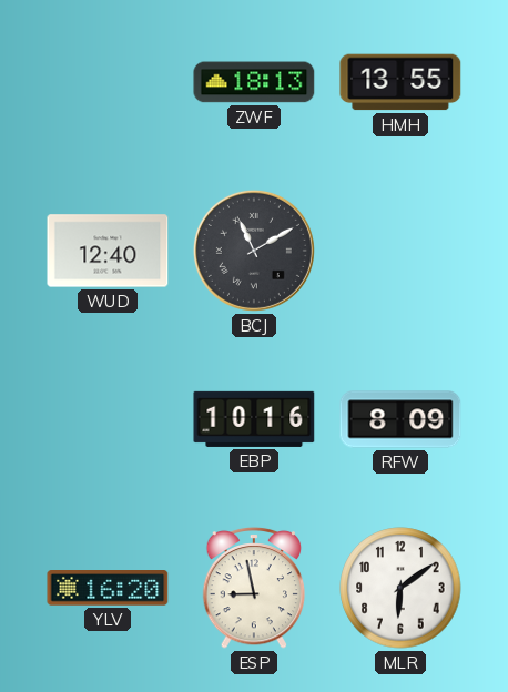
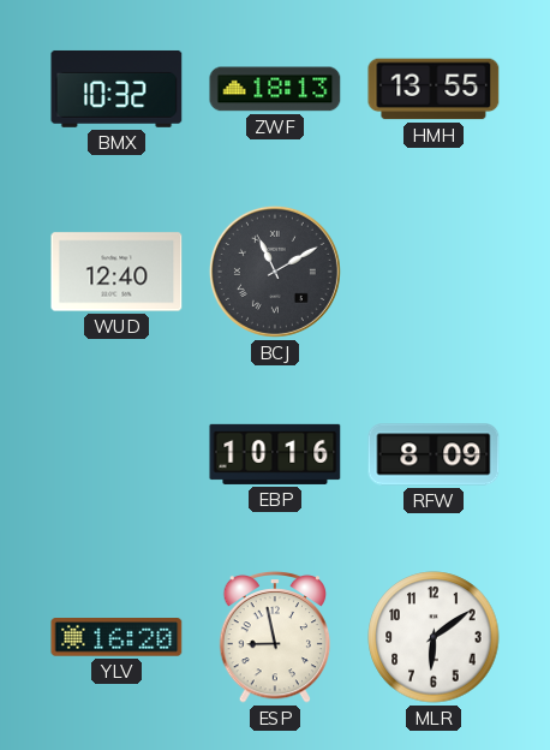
BMX: none -> 10:32 (116, 89)
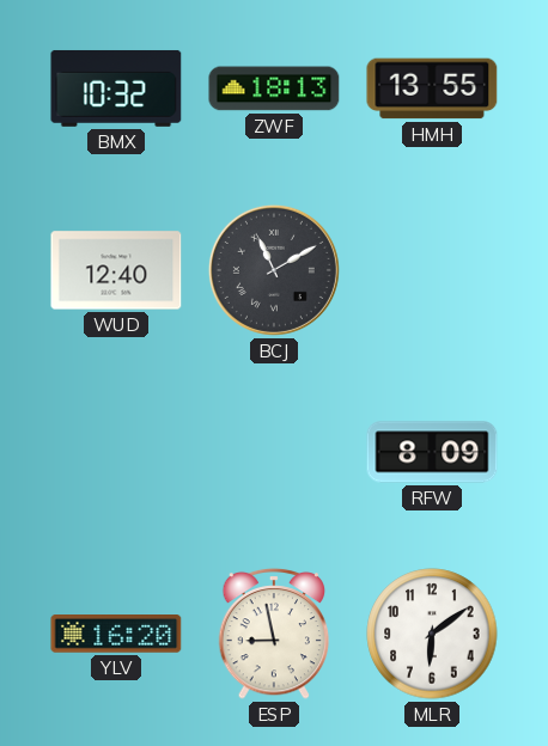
EBP: 10:16 -> none (275, 454)
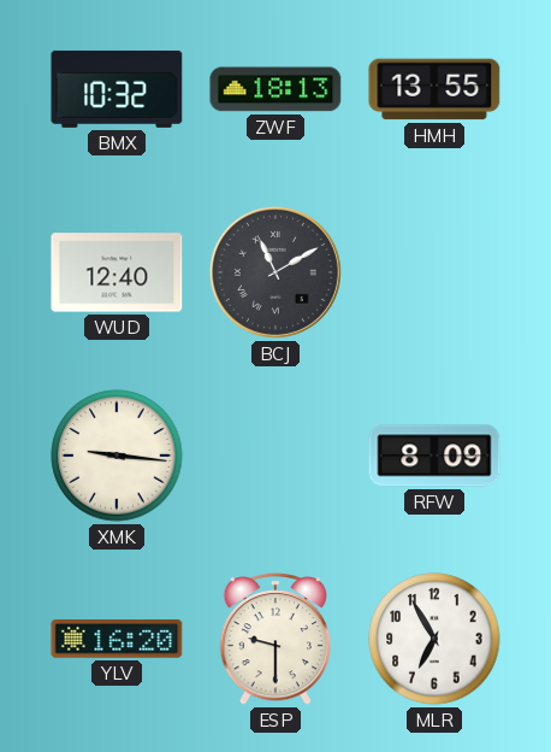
XMK: none -> 9:16 (117, 456)
ESP: 8:58 -> 9:30 (275, 639)
MLR: 6:09 -> 6:55 (434, 639)
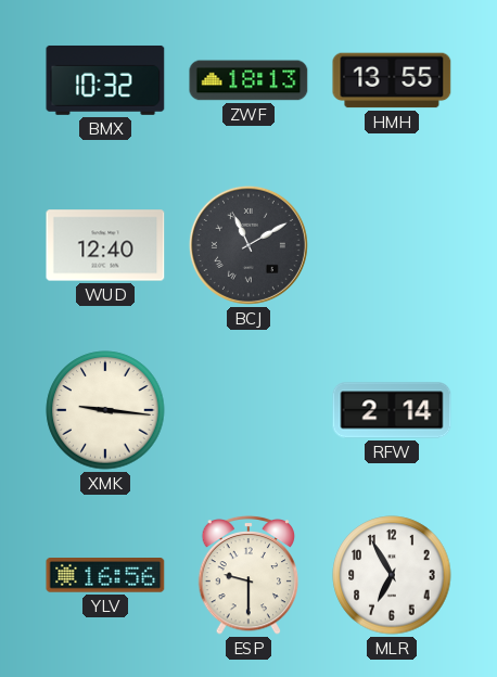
RFW: 8:09 -> 2:14 (392, 410)
YLV: 16:20 -> 16:56 (105, 576)
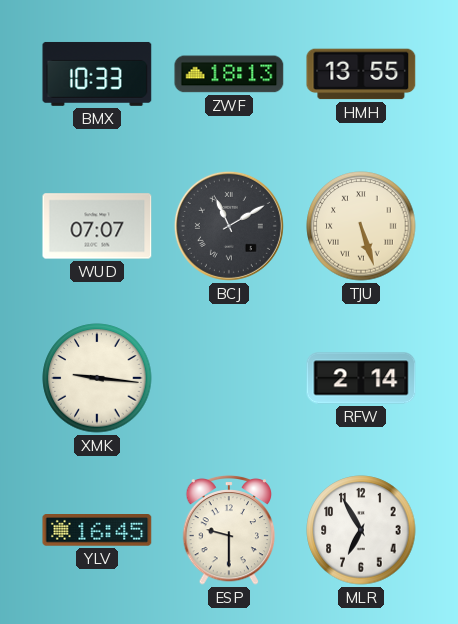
BMX: 10:32 -> 10:33 (97, 74)
WUD: 12:40 -> 07:07 (97, 226)
TJU: none -> 5:27 (361, 226)
YLV: 16:56 -> 16:45 (97, 531)
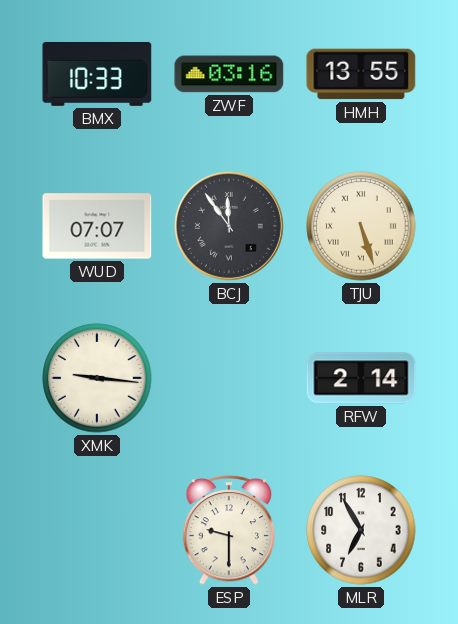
ZWF: 18:13 -> 03:16 (229, 74)
BCJ: 11:10 -> 11:54 (229, 226)
YLV: 16:45 -> none (97, 531)
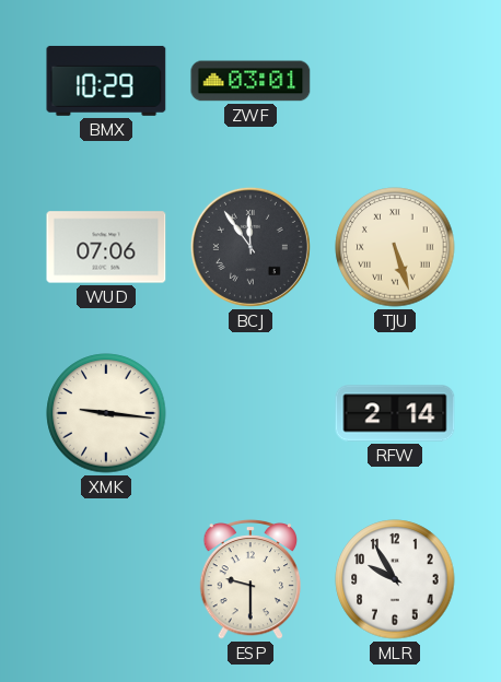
BMX: 10:33 -> 10:29 (106, 81)
ZWF: 03:16 -> 03:01 (250, 81)
HMH: 13:55 -> none (361, 74)
WUD: 07:07 -> 07:06 (106, 247)
MLR: 6:55 -> 9:55 (395, 579)
